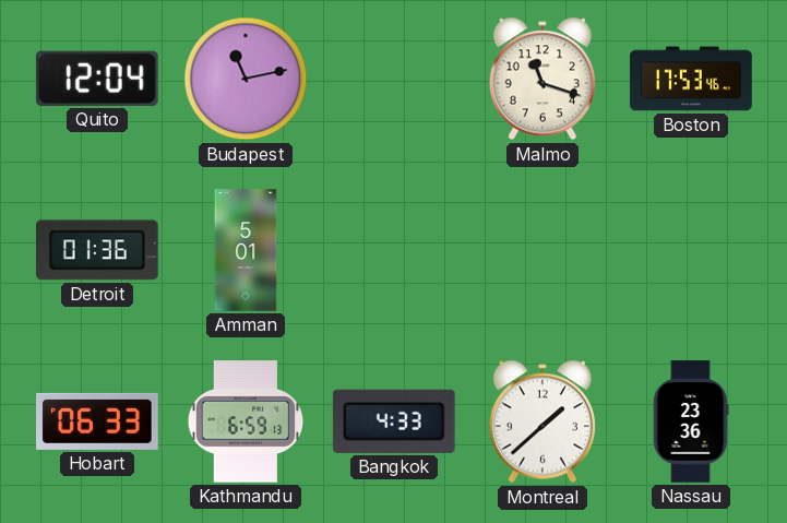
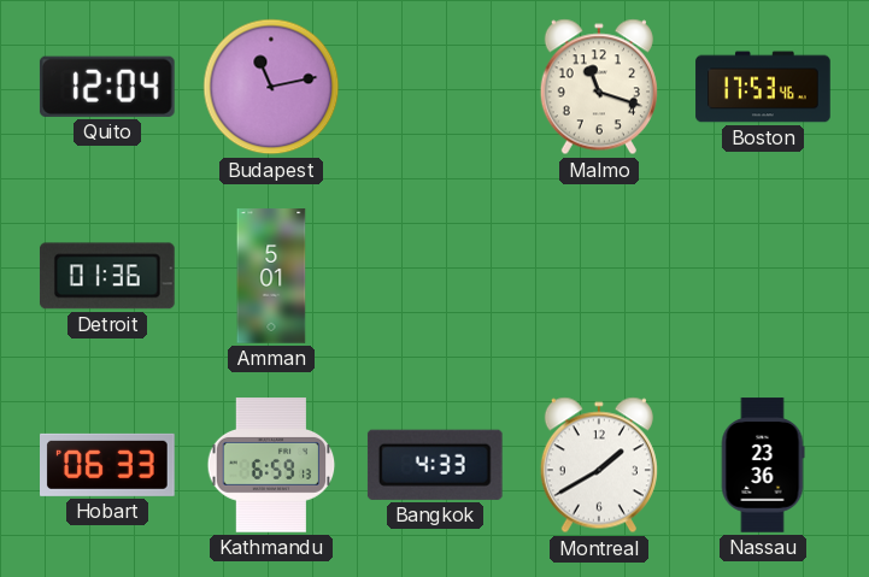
Montreal: 1:38 -> 1:40 (599, 465)
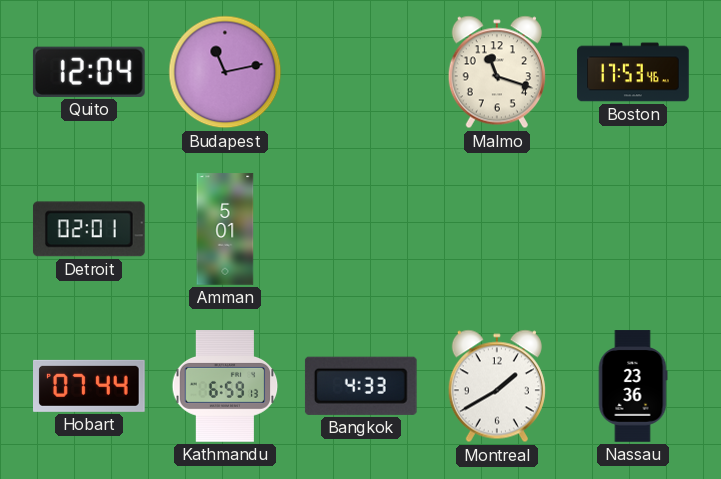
Detroit: 01:36 -> 02:01 (89, 229)
Hobart: 06:33 -> 07:44 (90, 386)
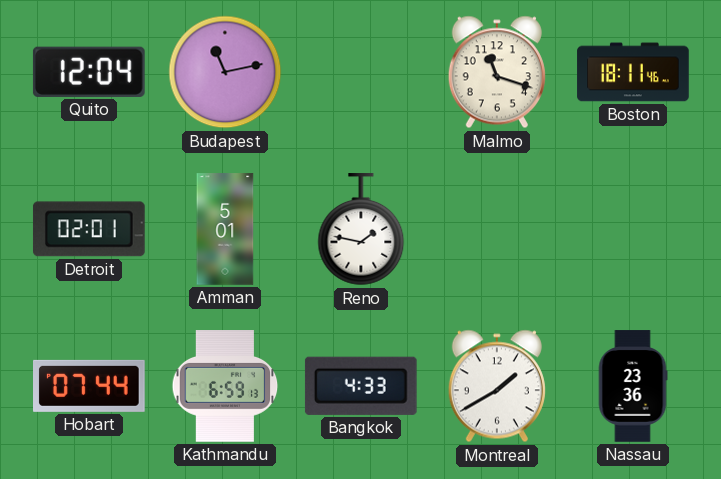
Boston: 17:53 -> 18:11 (633, 72)
Reno: none -> 1:47 (361, 230)
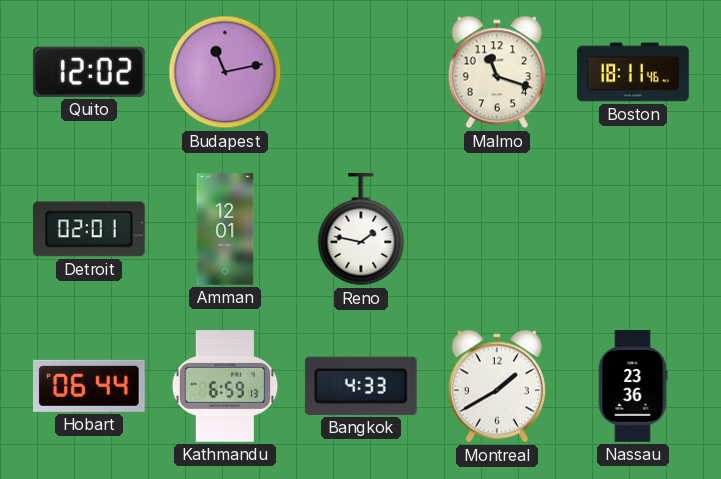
Quito: 12:04 -> 12:02 (89, 72)
Amman: 5:01 -> 12:01 (225, 229)
Hobart: 07:44 -> 06:44 (90, 386)
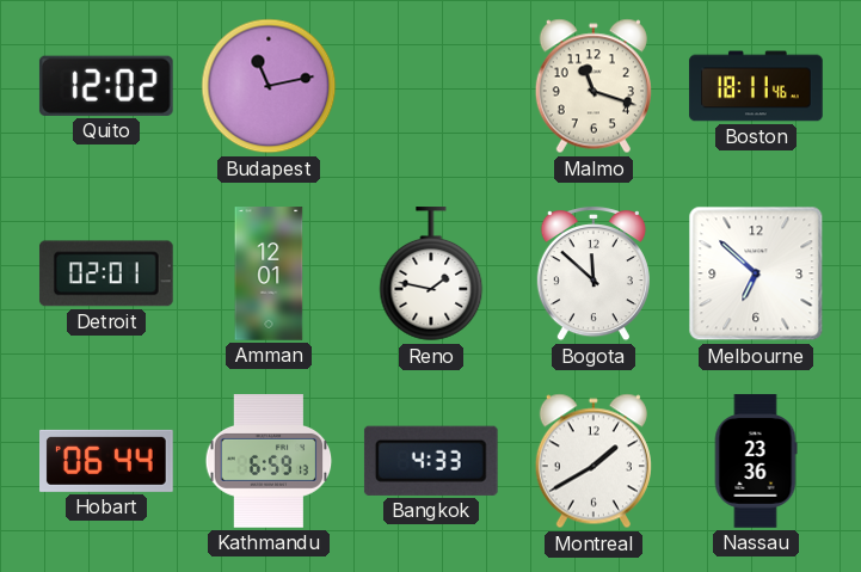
Bogota: none -> 11:52 (594, 273)
Melbourne: none -> 6:52 (756, 273)
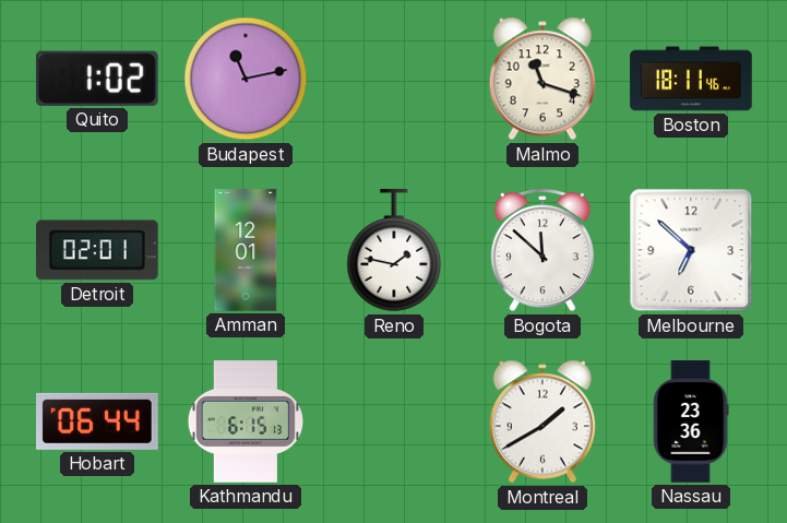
Quito: 12:02 -> 1:02 (97, 79)
Kathmandu: 6:59 -> 6:15 (246, 421)
Bangkok: 4:33 -> none (431, 461)
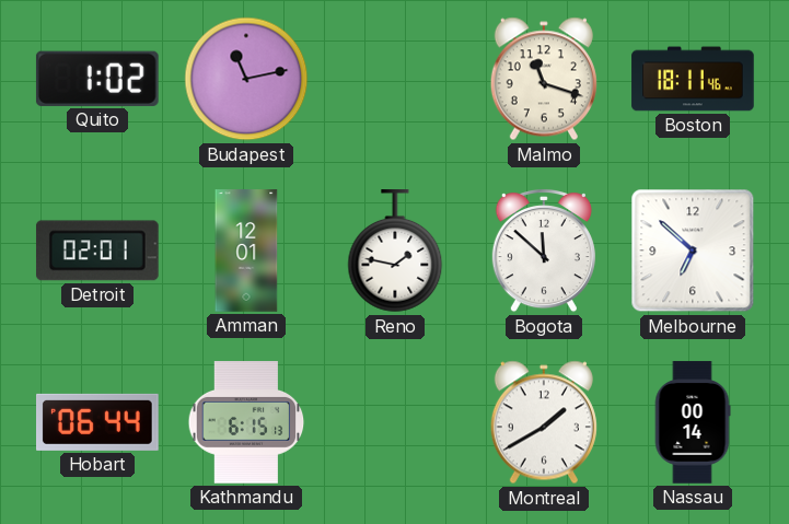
Nassau: 23:36 -> 00:14 (693, 422)
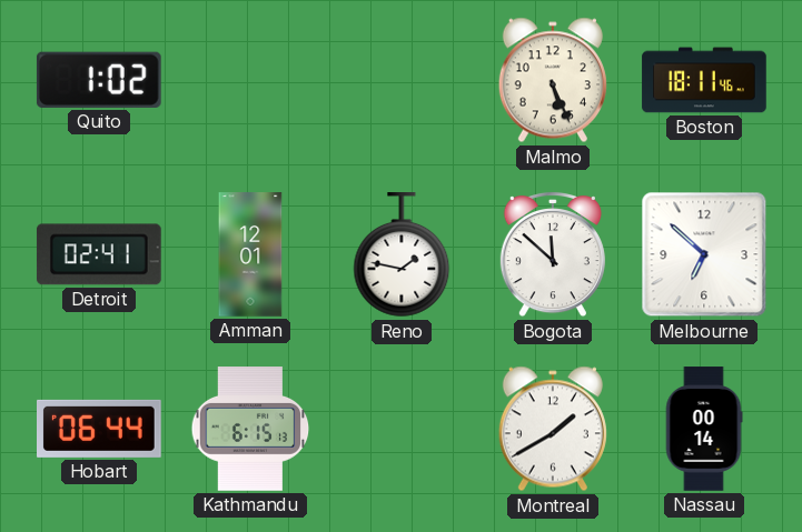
Budapest: 11:13 -> none (246, 79)
Malmo: 11:18 -> 5:26 (553, 80)
Detroit: 02:01 -> 02:41 (99, 254)
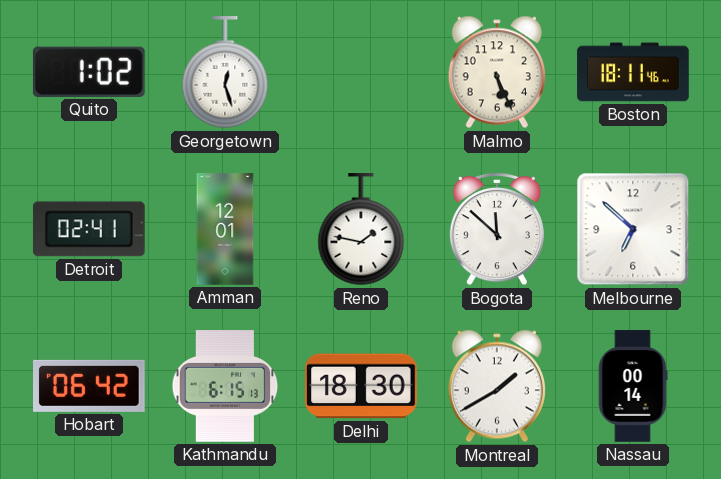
Georgetown: none -> 12:27 (225, 73)
Hobart: 06:44 -> 06:42 (90, 386)
Delhi: none -> 18:30 (362, 386)
